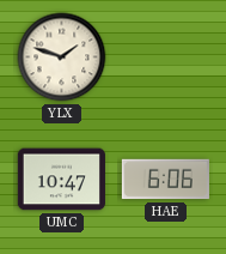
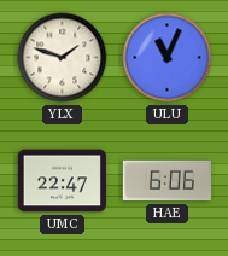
ULU: none -> 11:04 (168, 58)
UMC: 10:47 -> 22:47 (62, 181)
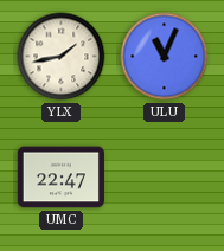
YLX: 1:48 -> 1:43 (62, 57)
HAE: 6:06 -> none (166, 181)
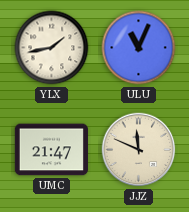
UMC: 22:47 -> 21:47 (51, 150)
JJZ: none -> 11:49 (139, 150)
